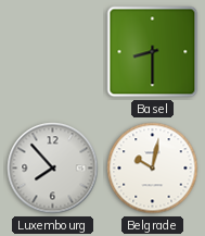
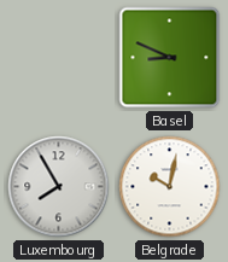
Basel: 8:30 -> 8:49 (170, 58)
Luxembourg: 7:53 -> 7:55 (59, 187)
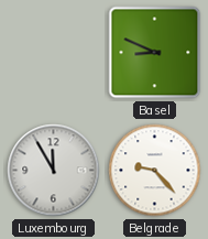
Luxembourg: 7:55 -> 11:55 (54, 171)
Belgrade: 10:02 -> 9:23 (155, 171)
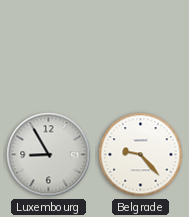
Basel: 8:49 -> none (155, 53)
Luxembourg: 11:55 -> 8:55 (49, 155)
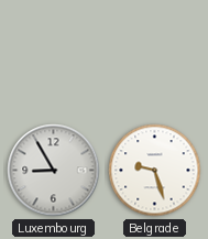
Belgrade: 9:23 -> 9:27 (155, 171)
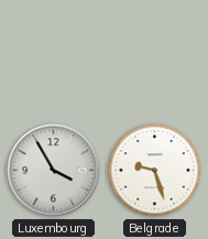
Luxembourg: 8:55 -> 3:55 (54, 171)
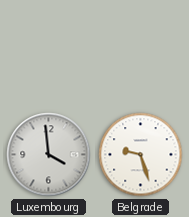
Luxembourg: 3:55 -> 3:59 (49, 155)
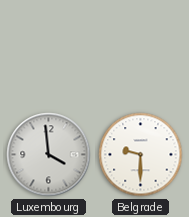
Belgrade: 9:27 -> 9:30 (141, 155)
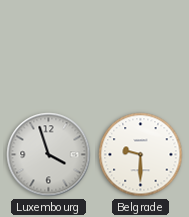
Luxembourg: 3:59 -> 3:57 (49, 155)
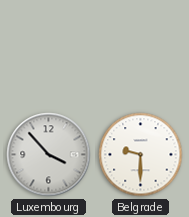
Luxembourg: 3:57 -> 3:53 (49, 155)
